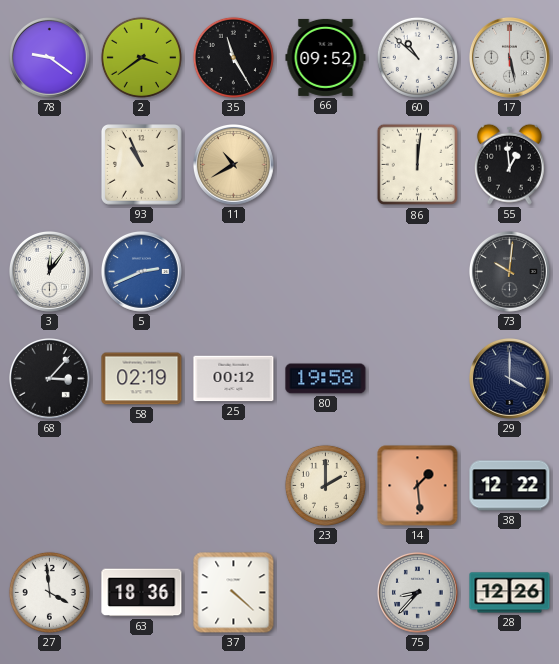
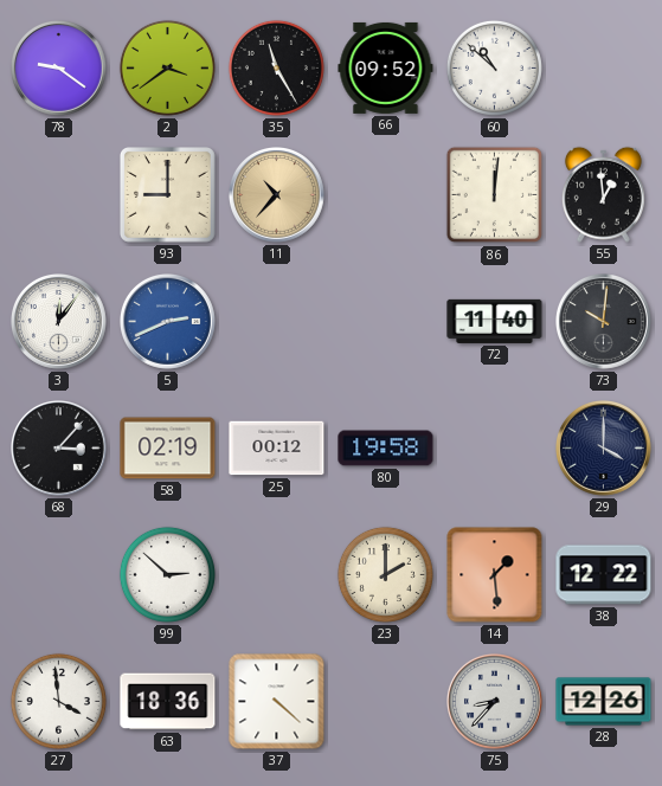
17: 5:28 -> none (510, 58)
93: 10:56 -> 9:00 (168, 195)
11: 10:40 -> 10:37 (277, 195)
72: none -> 11:40 (495, 321)
99: none -> 2:52 (167, 574)
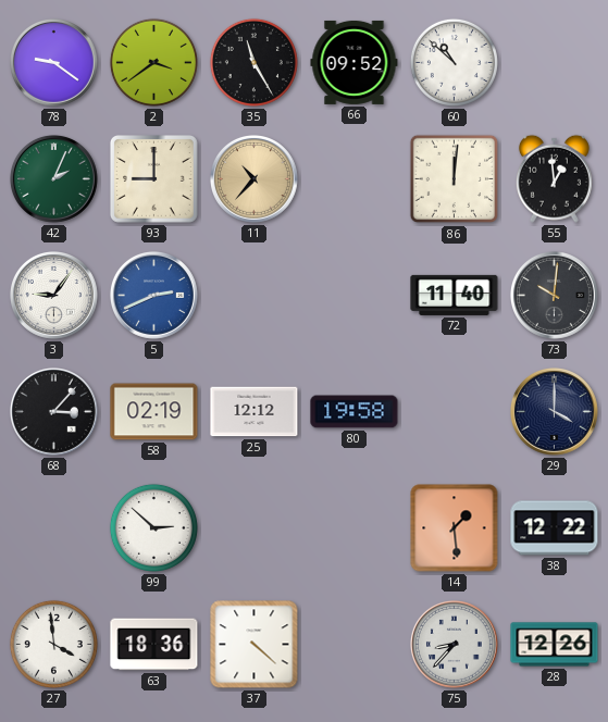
42: none -> 2:04 (54, 179)
3: 12:06 -> 9:06 (54, 296)
25: 00:12 -> 12:12 (255, 412)
23: 2:00 -> none (385, 574)
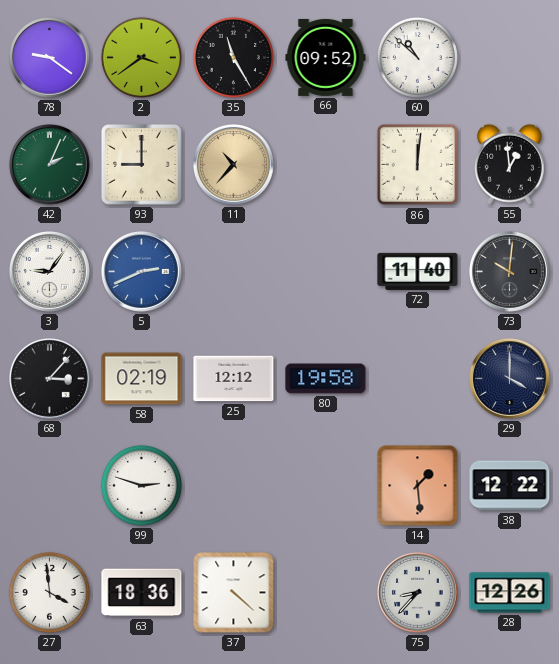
99: 2:52 -> 2:48 (141, 485)
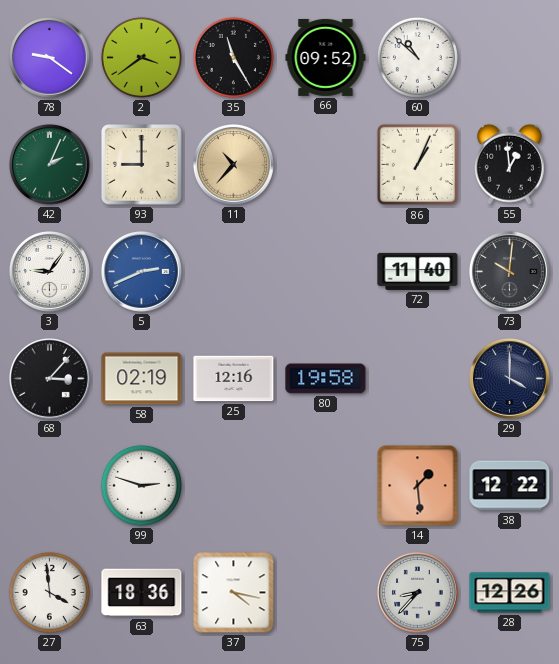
86: 12:01 -> 1:04 (418, 165)
25: 12:12 -> 12:16 (234, 379)
37: 4:22 -> 4:17 (234, 593)
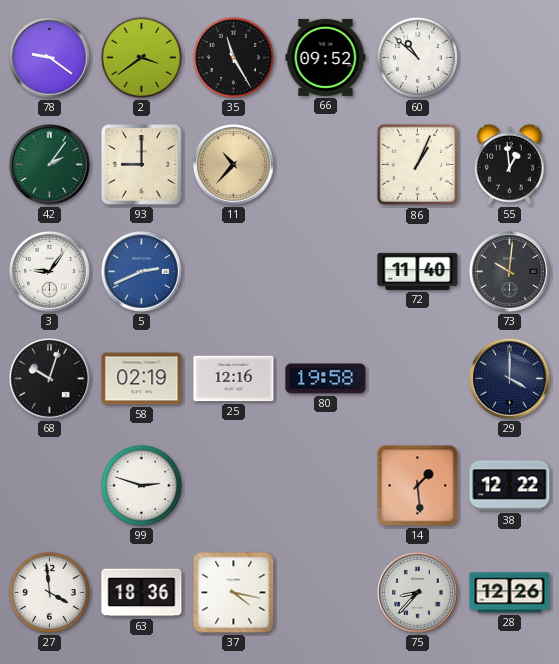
42: 2:04 -> 2:06 (50, 165)
68: 3:07 -> 10:03 (50, 379)
